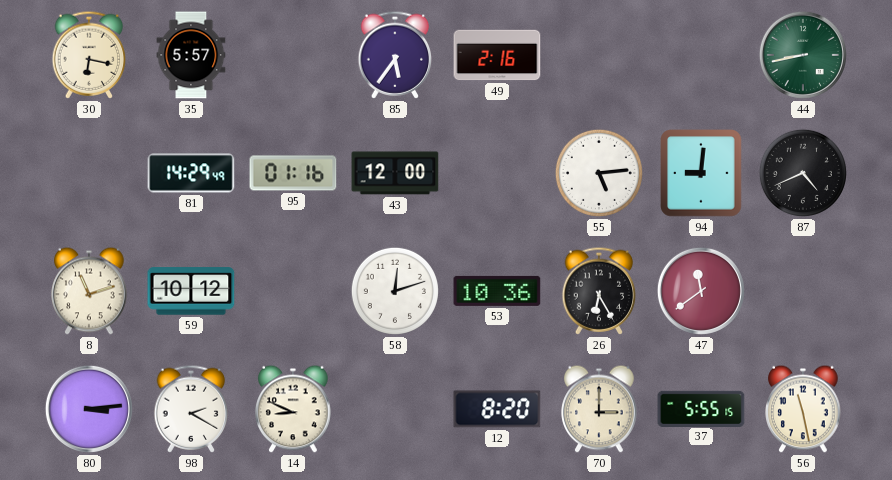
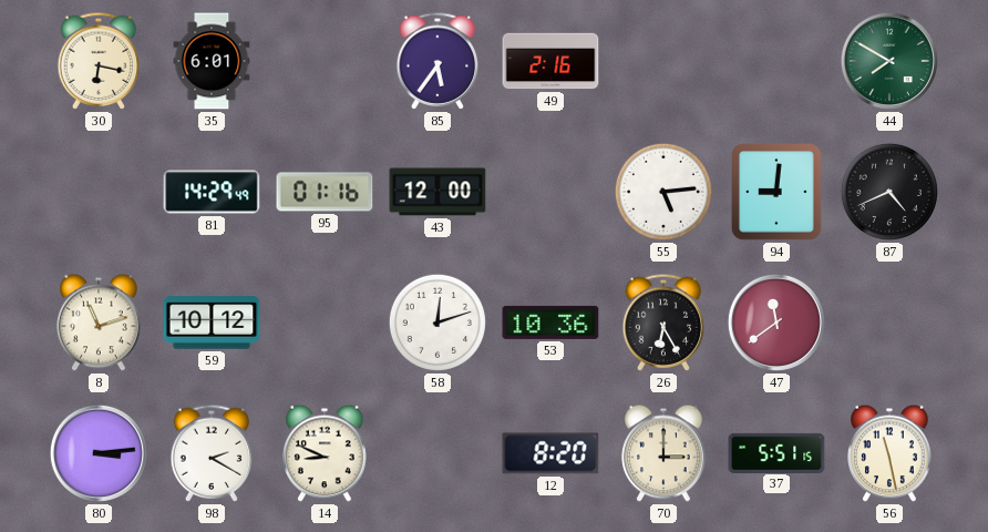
35: 5:57 -> 6:01 (212, 61)
44: 8:43 -> 7:50 (889, 61)
37: 5:55 -> 5:51 (776, 452)
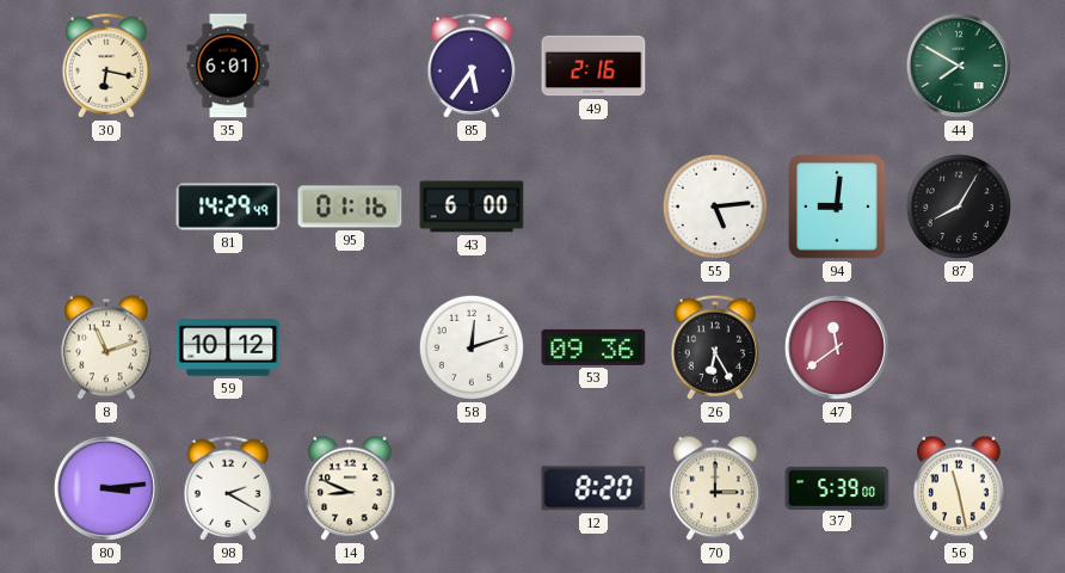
43: 12:00 -> 6:00 (472, 207)
87: 4:41 -> 8:05 (959, 207)
53: 10:36 -> 09:36 (593, 347)
37: 5:51 -> 5:39 (837, 487)
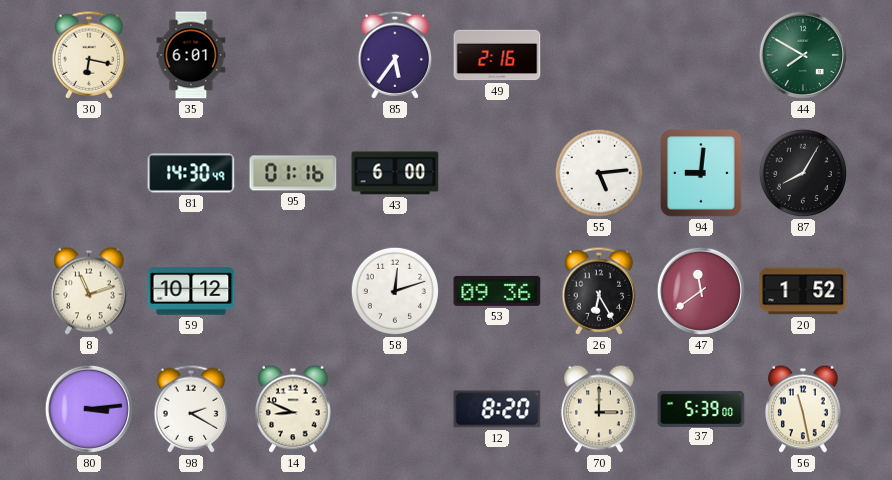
81: 14:29 -> 14:30 (191, 173)
20: none -> 1:52 (803, 291)
